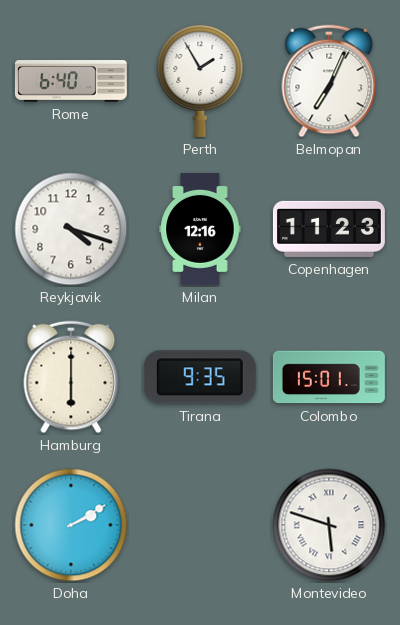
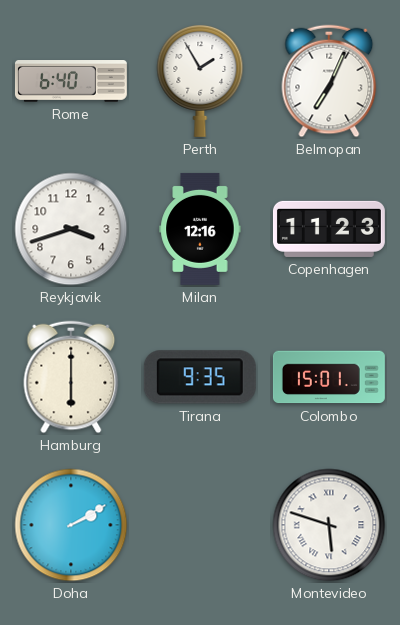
Reykjavik: 4:18 -> 3:42 (71, 229)
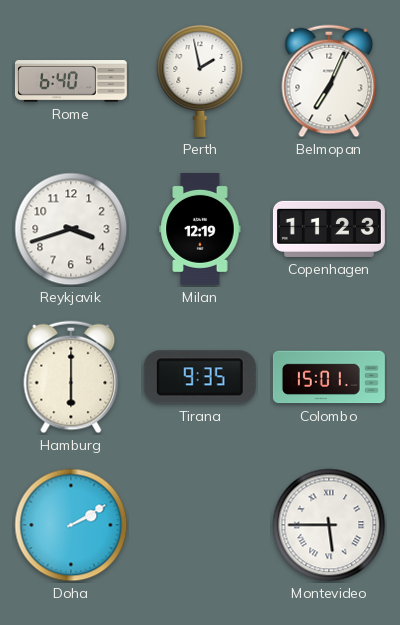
Perth: 1:55 -> 1:58 (200, 80)
Milan: 12:16 -> 12:19 (200, 229)
Montevideo: 5:48 -> 5:45 (329, 525)
